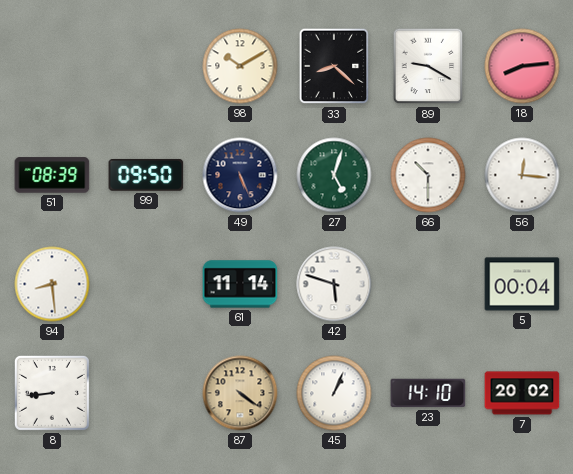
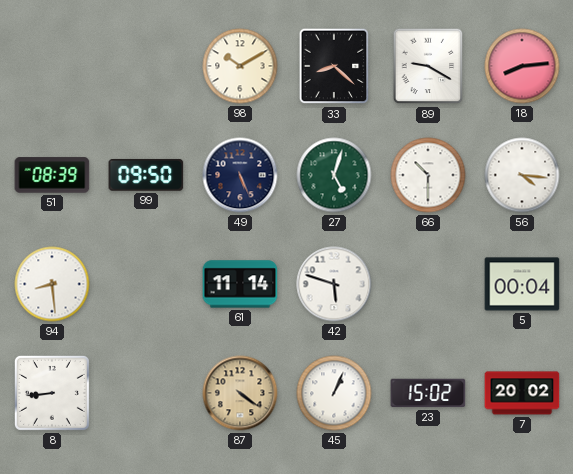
56: 12:16 -> 4:16 (522, 175)
23: 14:10 -> 15:02 (428, 393)
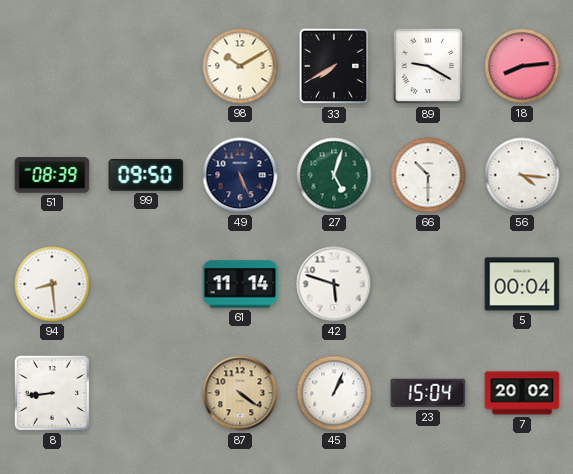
33: 8:22 -> 7:40 (334, 66)
23: 15:02 -> 15:04 (428, 393)
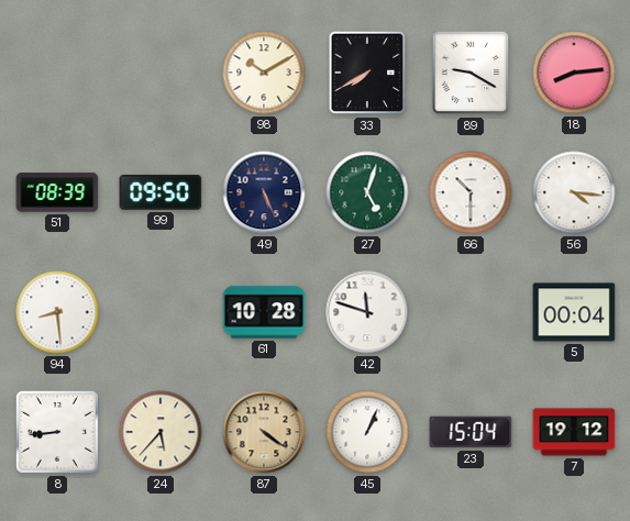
61: 11:14 -> 10:28 (264, 312)
42: 5:48 -> 11:48 (367, 312)
24: none -> 5:37 (161, 432)
7: 20:02 -> 19:12 (574, 432)
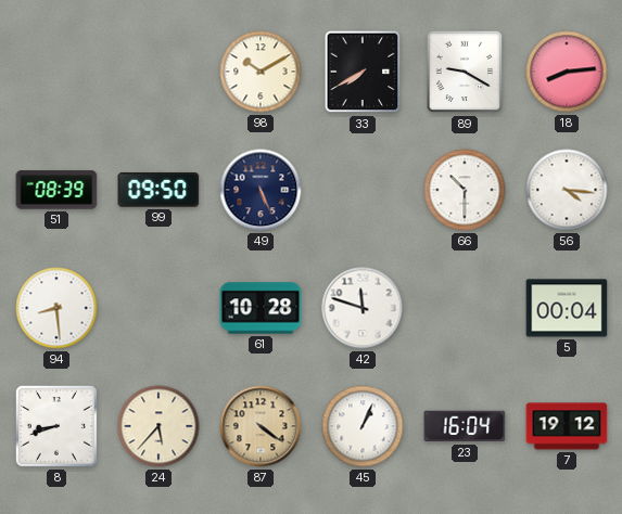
27: 5:03 -> none (367, 192)
8: 8:44 -> 8:42 (56, 426)
23: 15:04 -> 16:04 (465, 426)
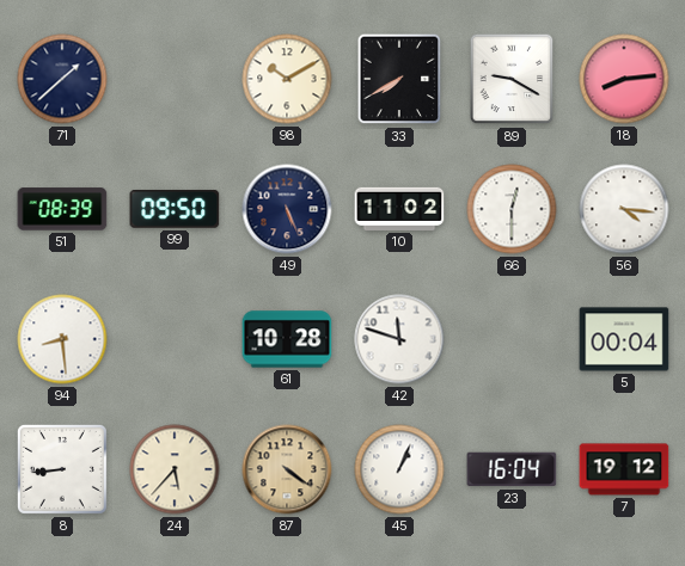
71: none -> 1:38 (62, 79)
10: none -> 11:02 (399, 209)
66: 10:30 -> 12:30 (512, 209)
8: 8:42 -> 8:44 (62, 469)
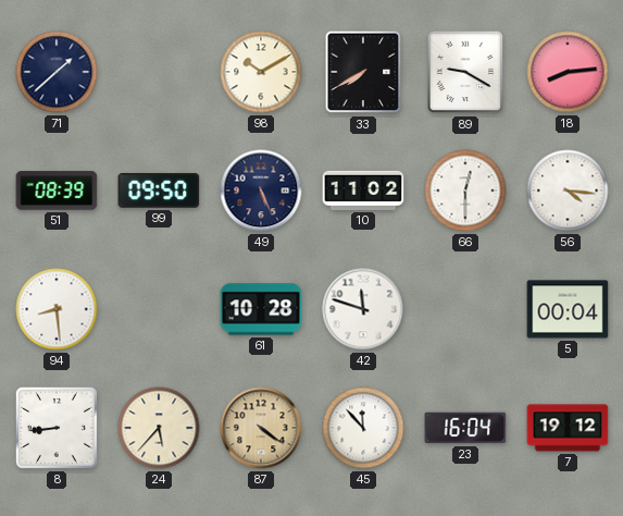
45: 1:04 -> 11:53 (363, 428)
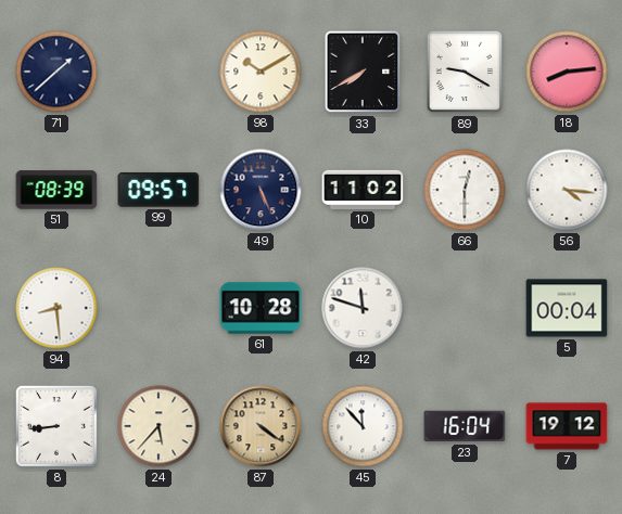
99: 09:50 -> 09:57 (158, 190)
